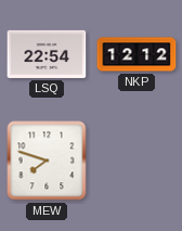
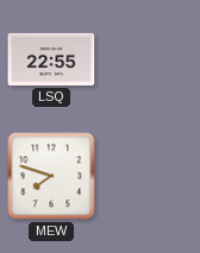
LSQ: 22:54 -> 22:55 (51, 59)
NKP: 12:12 -> none (136, 54)
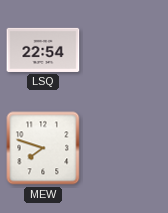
LSQ: 22:55 -> 22:54 (43, 50)
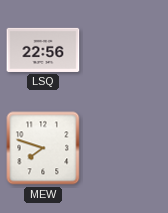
LSQ: 22:54 -> 22:56 (43, 50)
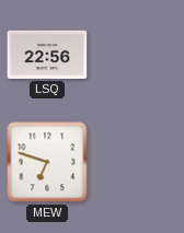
MEW: 7:48 -> 6:48 (47, 162)
